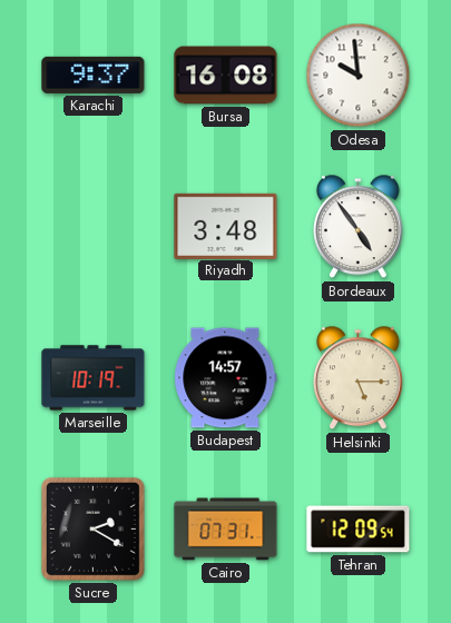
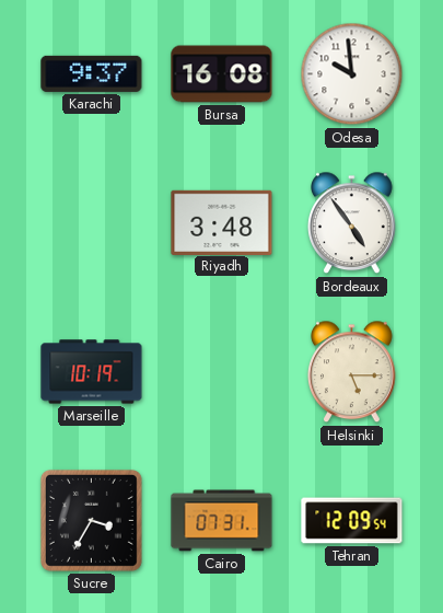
Budapest: 14:57 -> none (226, 378)
Sucre: 2:20 -> 3:35 (91, 520)
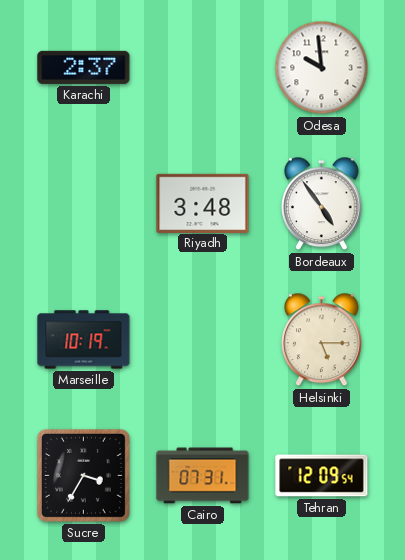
Karachi: 9:37 -> 2:37 (84, 67)
Bursa: 16:08 -> none (222, 74)
